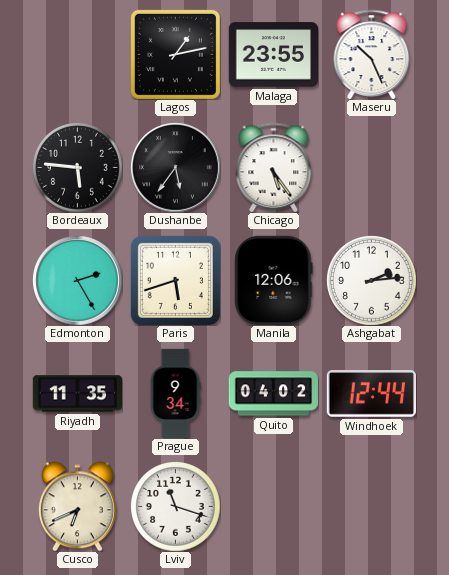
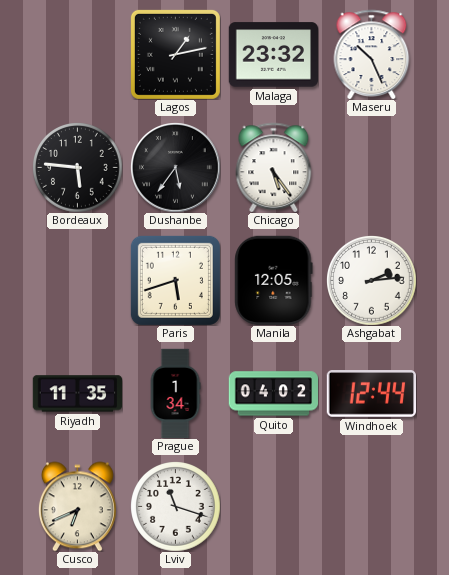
Malaga: 23:55 -> 23:32 (273, 55)
Edmonton: 2:25 -> none (78, 281)
Manila: 12:06 -> 12:05 (274, 280)
Prague: 9:34 -> 1:34 (175, 393)
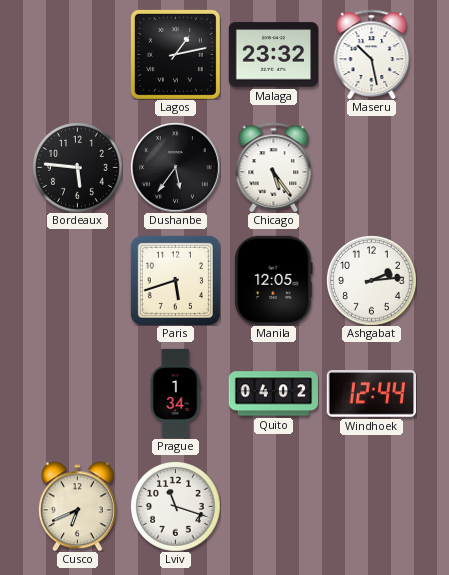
Maseru: 10:26 -> 10:28 (372, 54)
Riyadh: 11:35 -> none (77, 394)
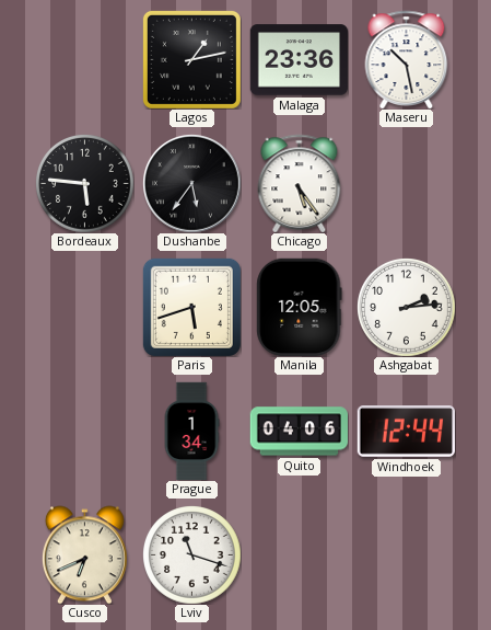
Malaga: 23:32 -> 23:36 (299, 60)
Quito: 04:02 -> 04:06 (299, 432)
